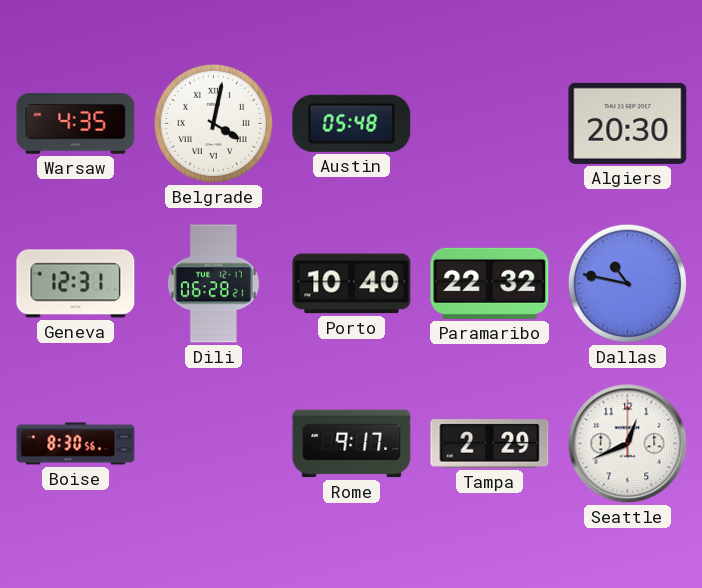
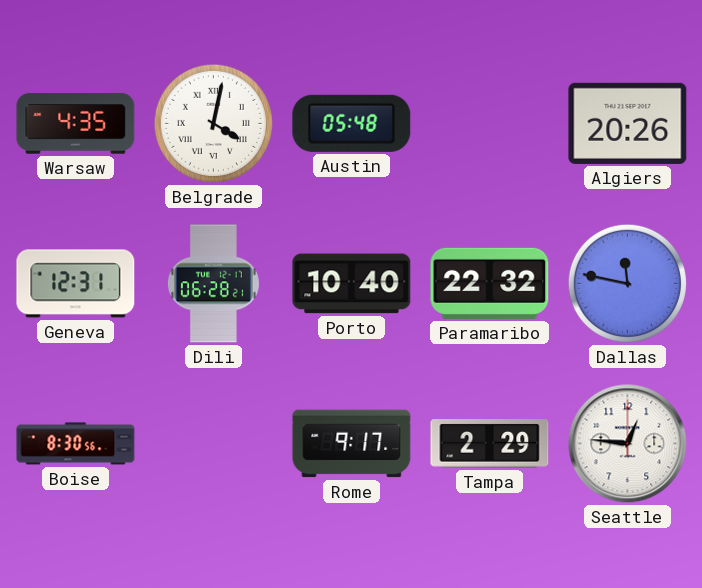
Algiers: 20:30 -> 20:26 (628, 123)
Dallas: 10:47 -> 11:47 (627, 283)
Seattle: 12:41 -> 12:46 (628, 444)
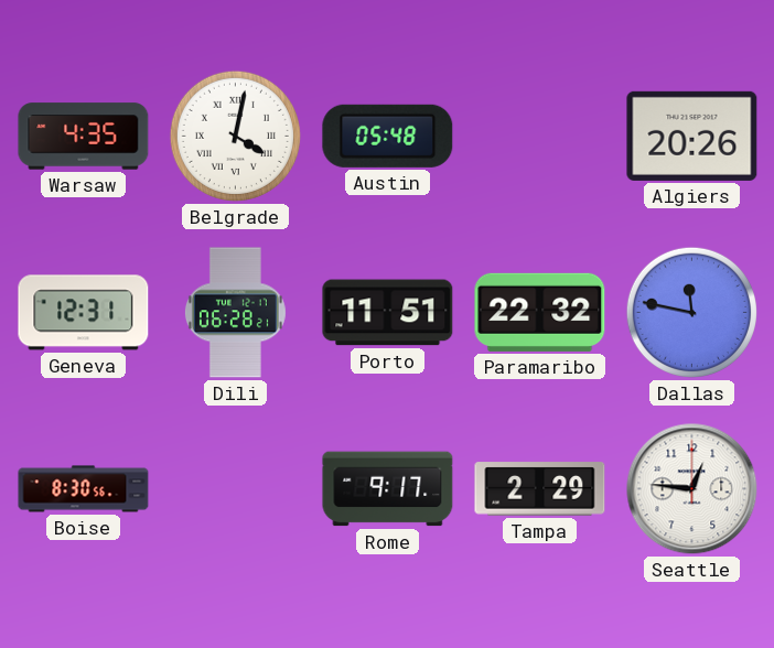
Porto: 10:40 -> 11:51 (388, 313)
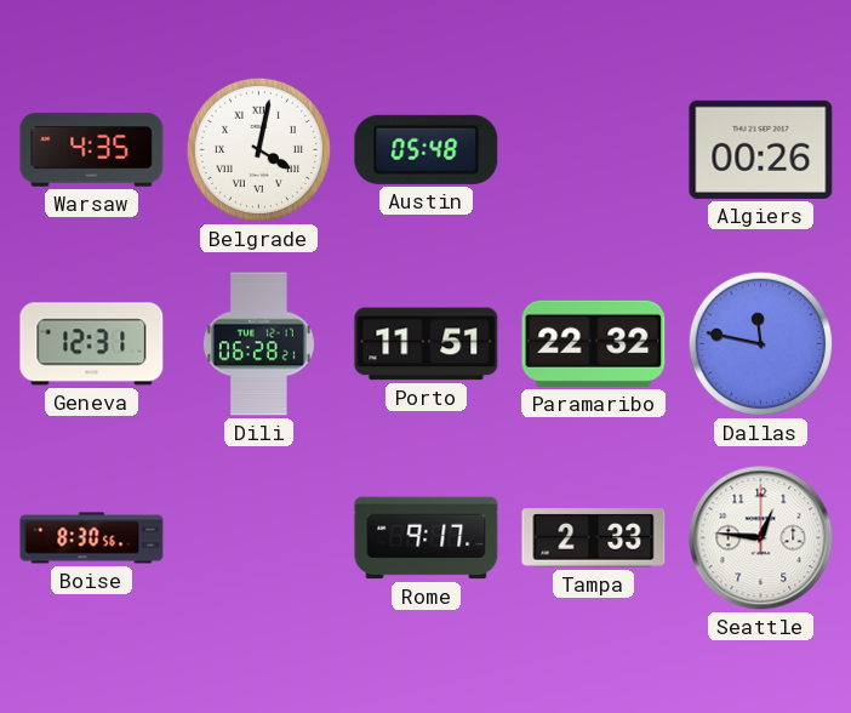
Algiers: 20:26 -> 00:26 (761, 149)
Tampa: 2:29 -> 2:33 (594, 538)
